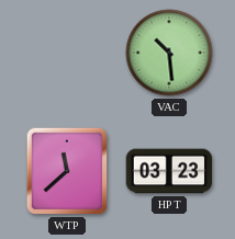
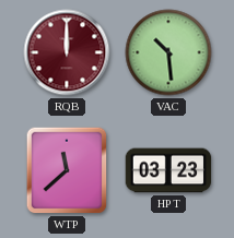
RQB: none -> 12:00 (67, 52)
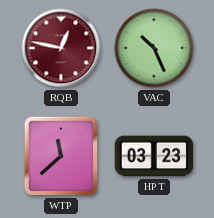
RQB: 12:00 -> 12:47 (61, 48)
VAC: 10:29 -> 10:26 (154, 48)
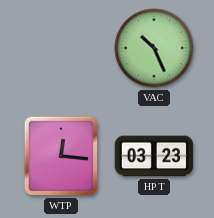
RQB: 12:47 -> none (61, 48)
WTP: 11:38 -> 12:16 (61, 156)
